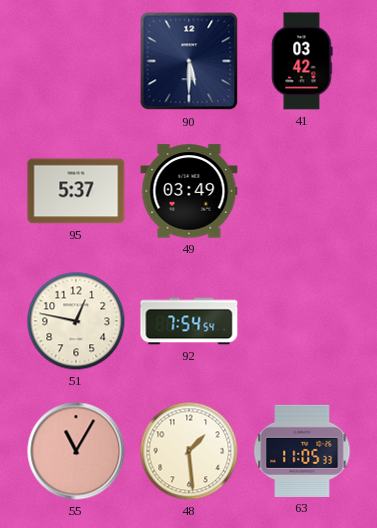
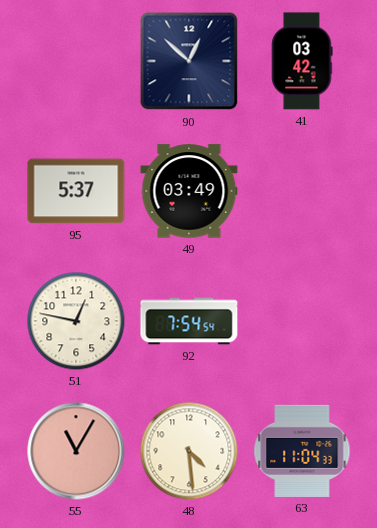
90: 5:30 -> 12:52 (189, 61)
48: 1:29 -> 4:29 (189, 451)
63: 11:05 -> 11:04 (302, 451)
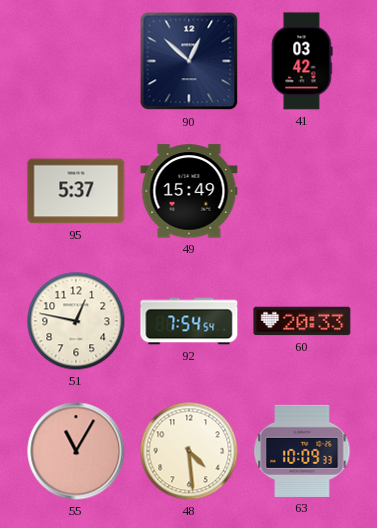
49: 03:49 -> 15:49 (189, 191)
60: none -> 20:33 (302, 321)
63: 11:04 -> 10:09 (302, 451)
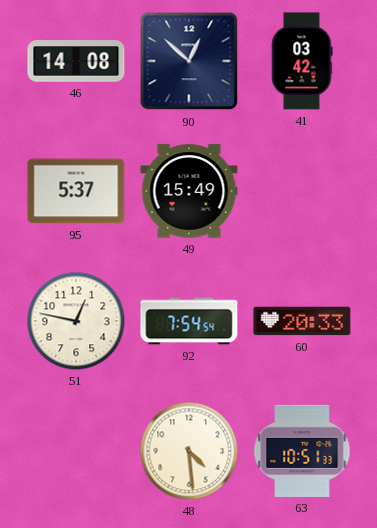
46: none -> 14:08 (76, 61)
55: 11:05 -> none (76, 451)
63: 10:09 -> 10:51 (302, 451)
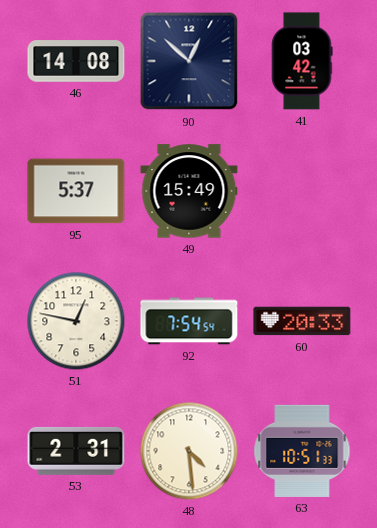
53: none -> 2:31 (76, 451)
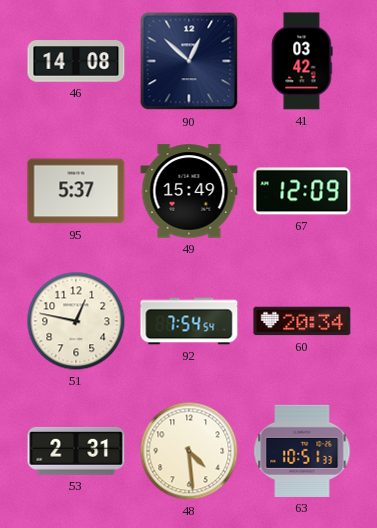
67: none -> 12:09 (302, 191)
60: 20:33 -> 20:34 (302, 321)
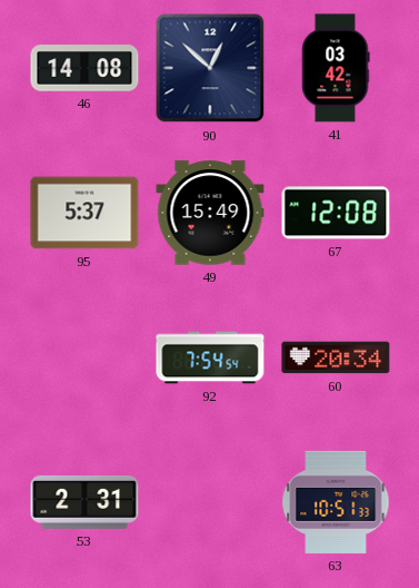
67: 12:09 -> 12:08 (336, 213)
51: 12:47 -> none (76, 321)
48: 4:29 -> none (189, 451)
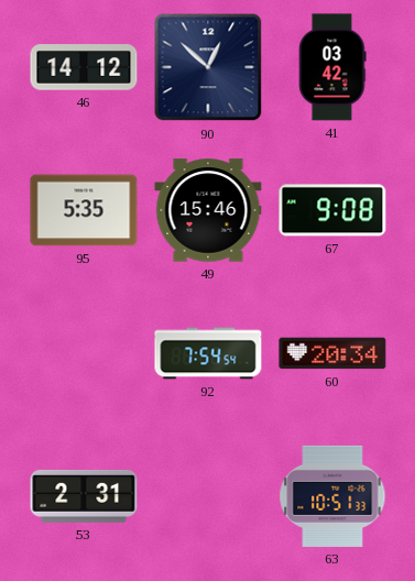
46: 14:08 -> 14:12 (84, 67)
95: 5:37 -> 5:35 (84, 210)
49: 15:49 -> 15:46 (208, 210)
67: 12:08 -> 9:08 (332, 210)
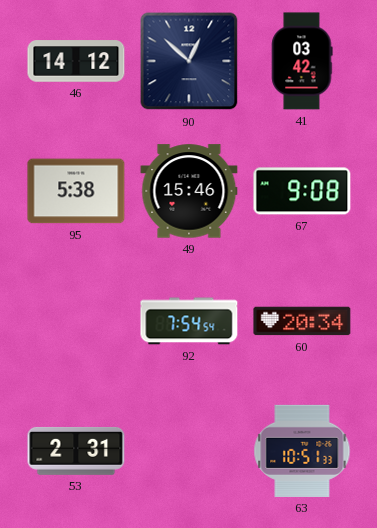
95: 5:35 -> 5:38 (76, 191)
